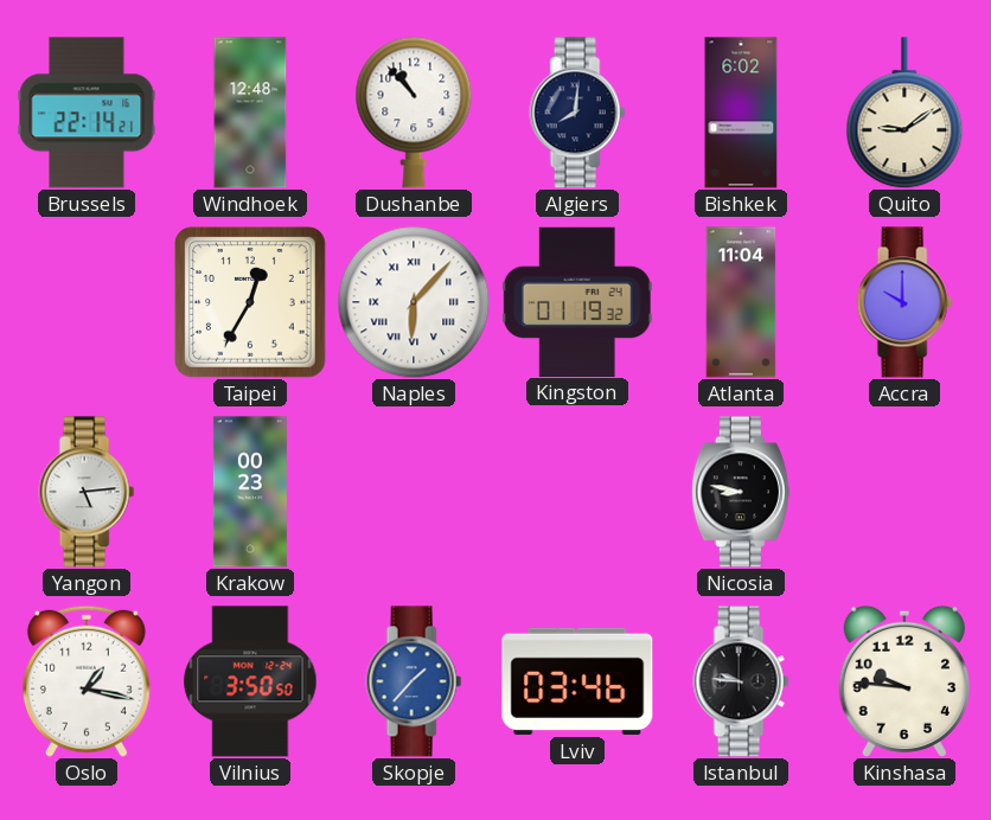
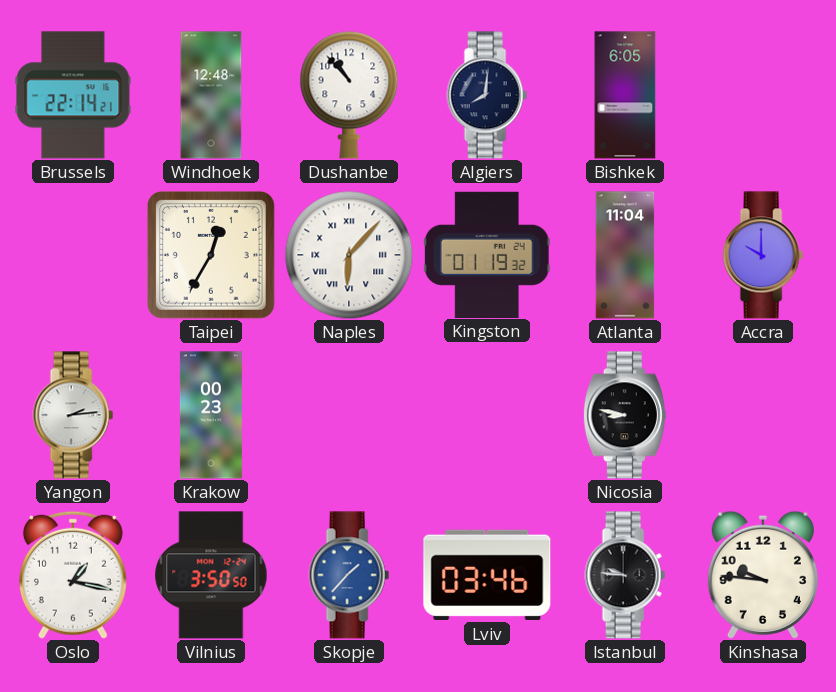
Bishkek: 6:02 -> 6:05 (625, 95)
Quito: 9:09 -> none (904, 113)
Yangon: 5:14 -> 2:14 (73, 415)
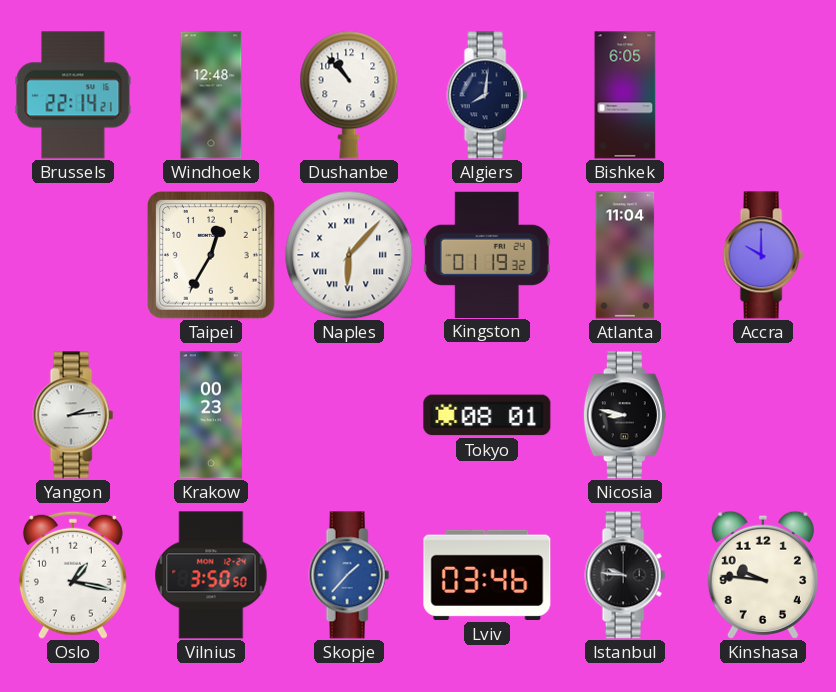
Tokyo: none -> 08:01 (487, 415)
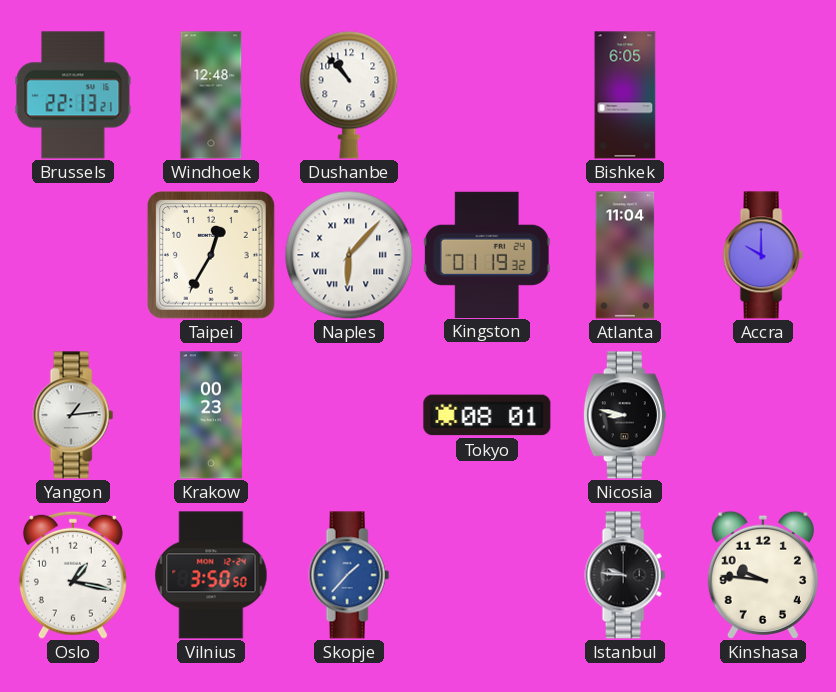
Brussels: 22:14 -> 22:13 (73, 95)
Algiers: 8:01 -> none (487, 95)
Yangon: 2:14 -> 1:14 (73, 415)
Lviv: 03:46 -> none (487, 575)
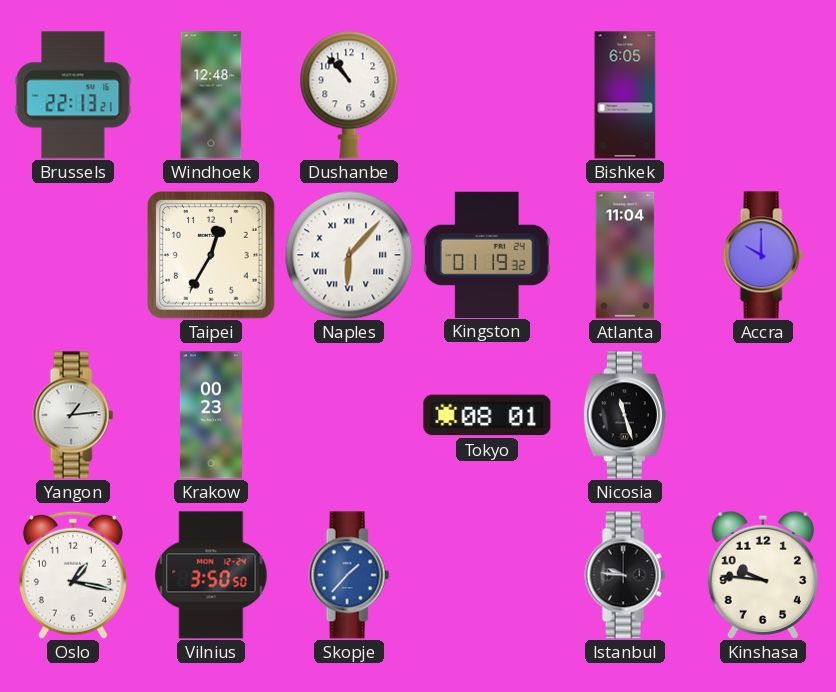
Nicosia: 8:47 -> 11:27 (625, 415)
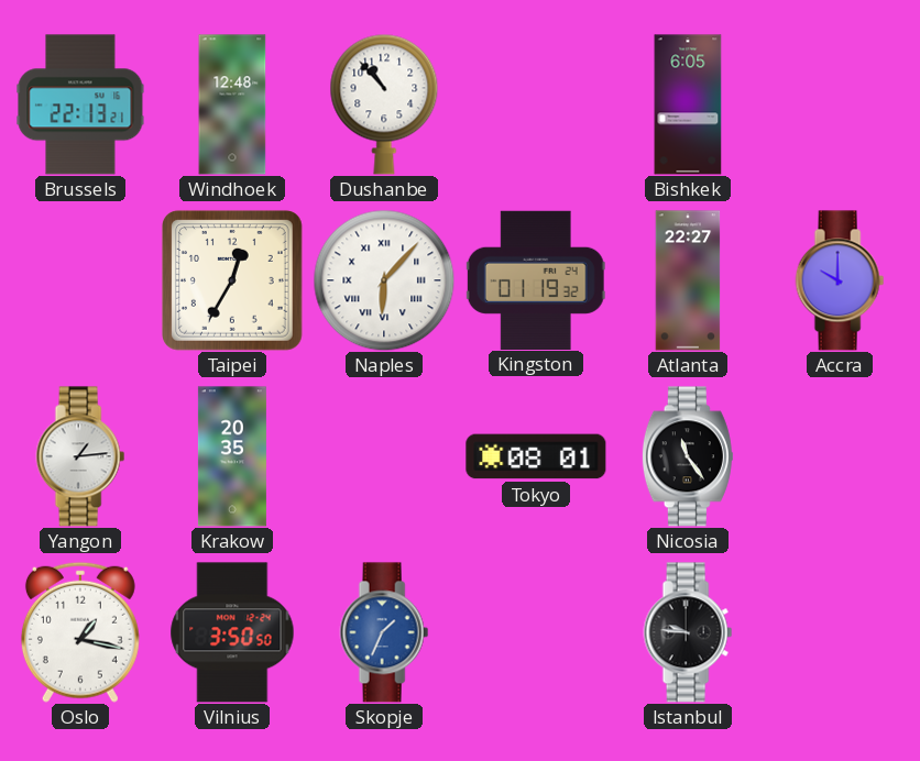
Atlanta: 11:04 -> 22:27 (688, 280)
Krakow: 00:23 -> 20:35 (232, 456)
Nicosia: 11:27 -> 11:24 (688, 456)
Skopje: 1:37 -> 1:34 (384, 632)
Kinshasa: 9:46 -> none (763, 575)
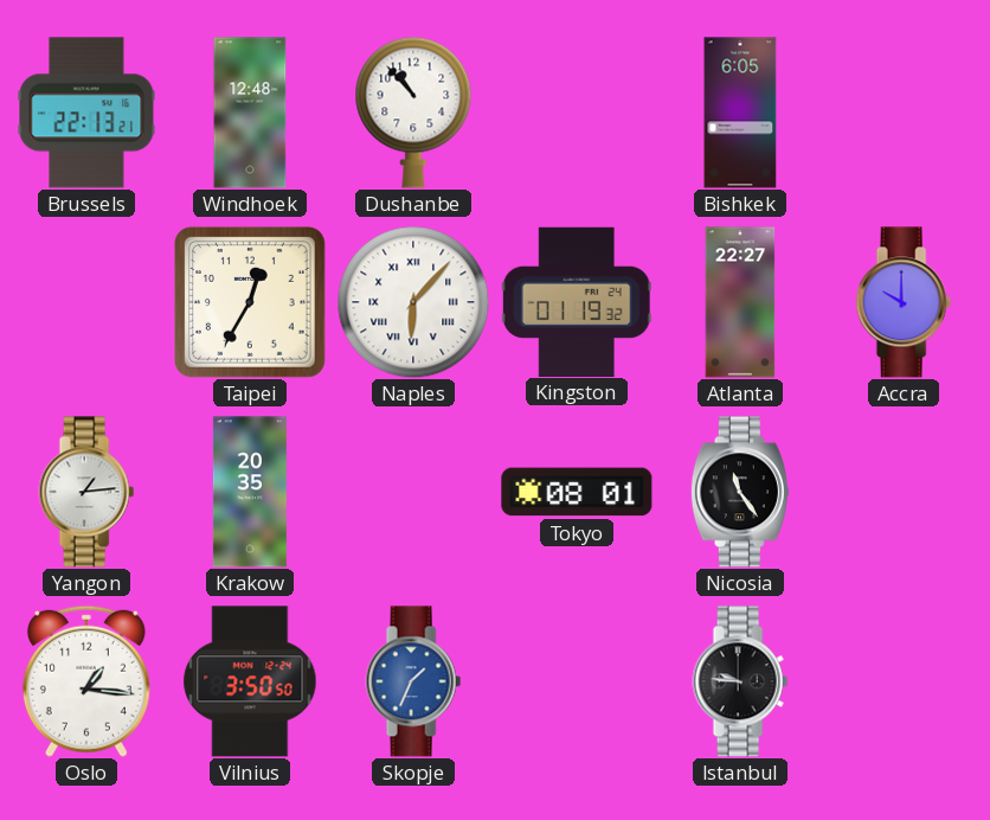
Oslo: 1:17 -> 1:16 (86, 681)
